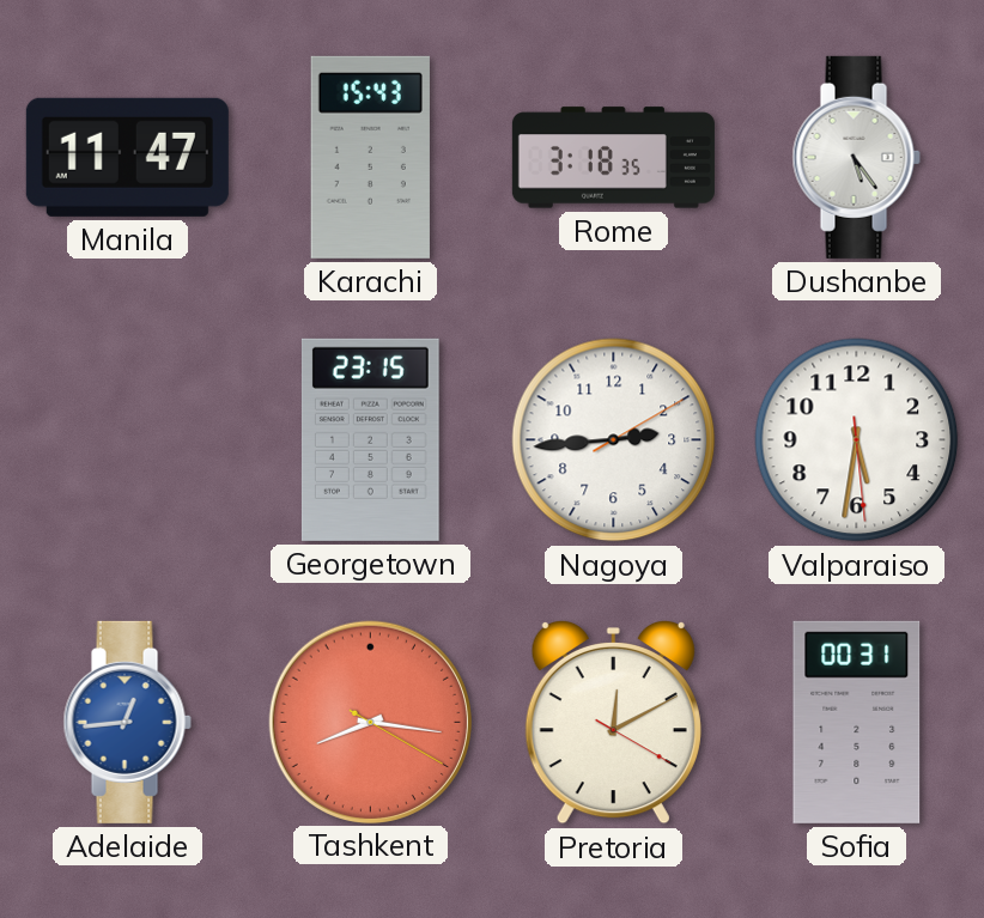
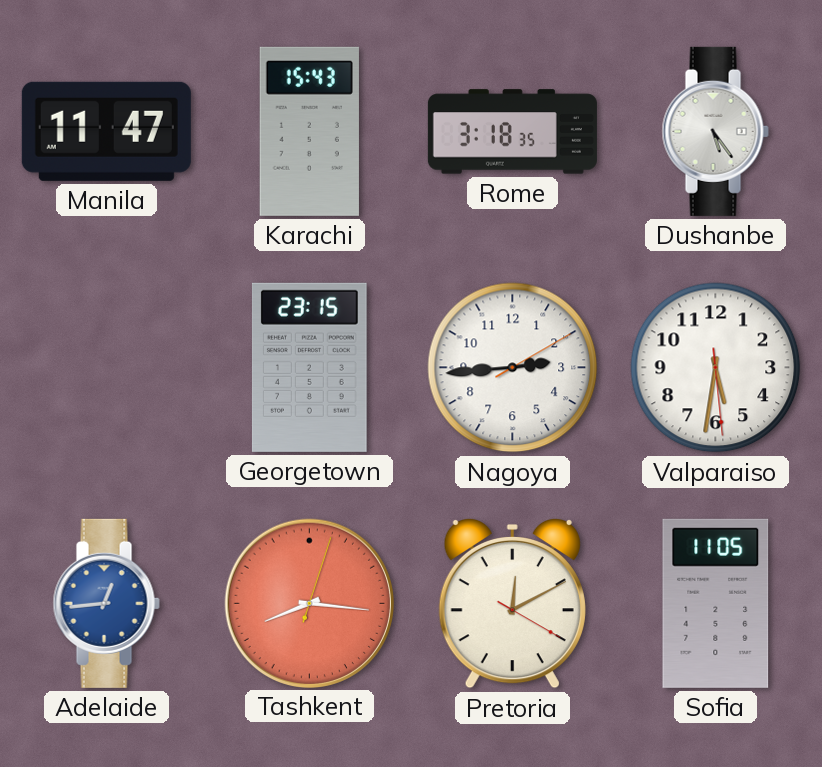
Tashkent: 8:16:20 -> 8:16:03 (309, 603)
Sofia: 00:31 -> 11:05 (716, 603)
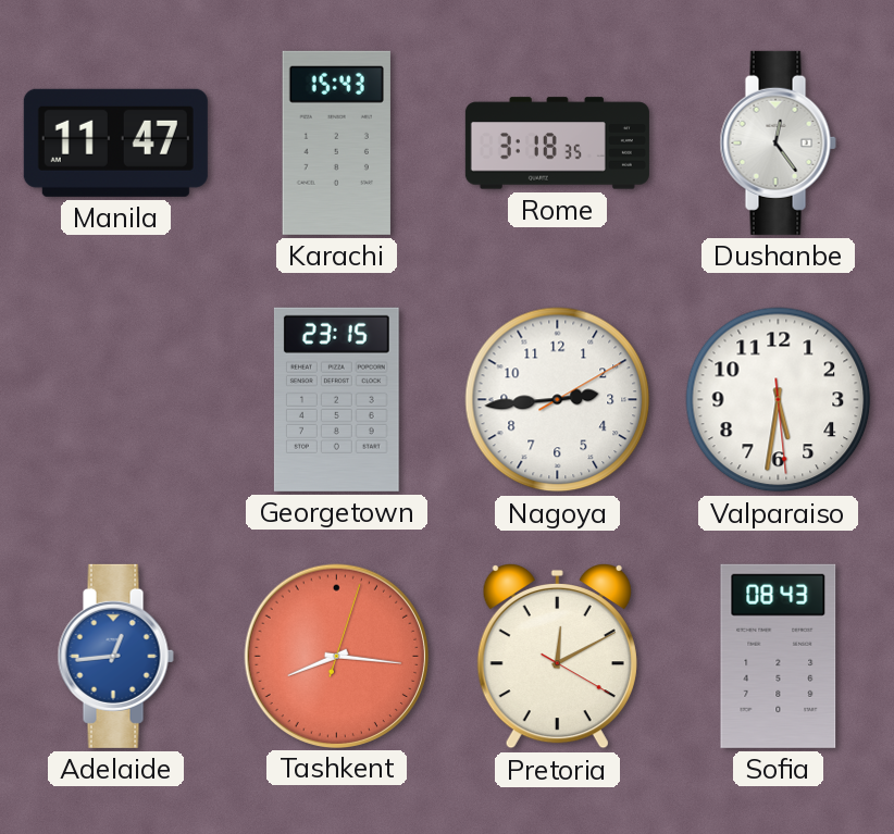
Dushanbe: 5:24 -> 12:24 (778, 142)
Sofia: 11:05 -> 08:43 (779, 656)
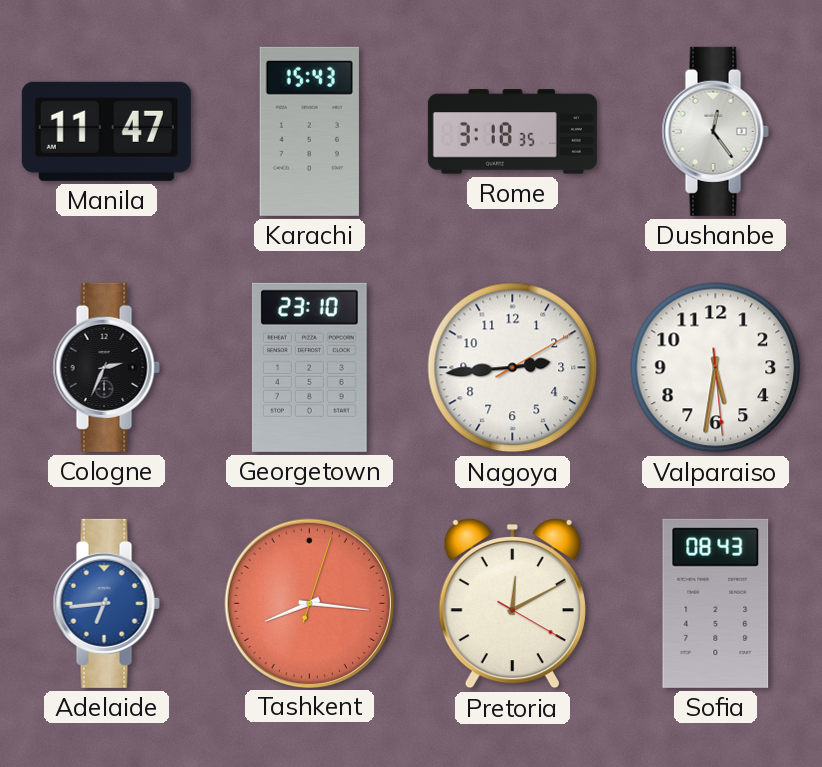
Cologne: none -> 2:34 (106, 367)
Georgetown: 23:15 -> 23:10 (309, 367)
Adelaide: 12:44 -> 6:44 (106, 603)
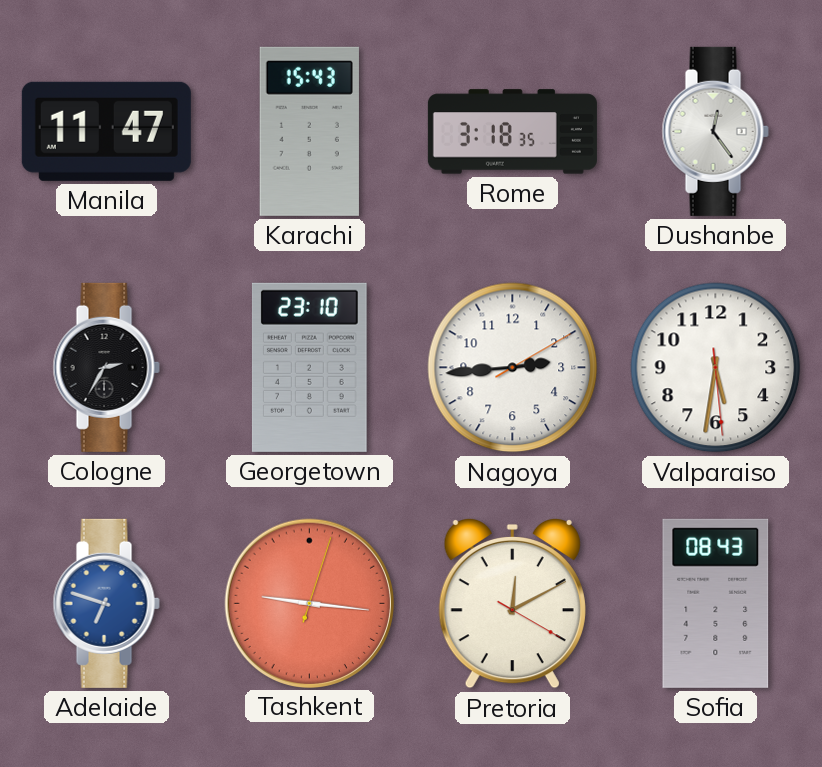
Cologne: 2:34 -> 2:35 (106, 367)
Adelaide: 6:44 -> 6:48 (106, 603)
Tashkent: 8:16 -> 9:16 (309, 603)
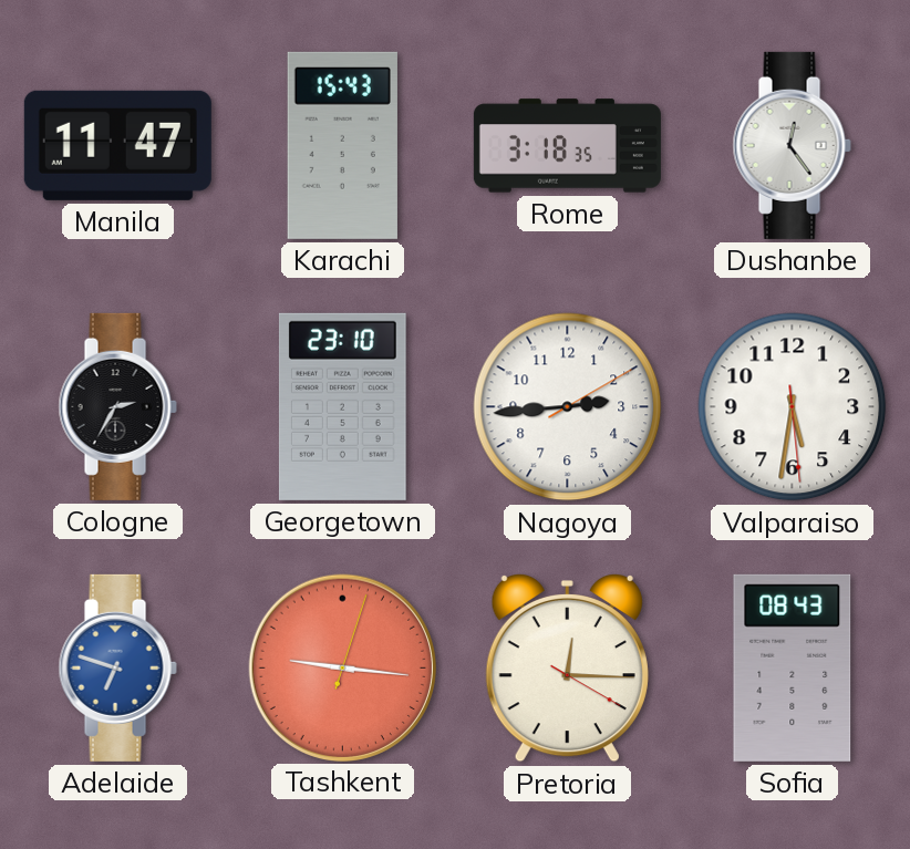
Pretoria: 12:10 -> 12:15 (567, 667)
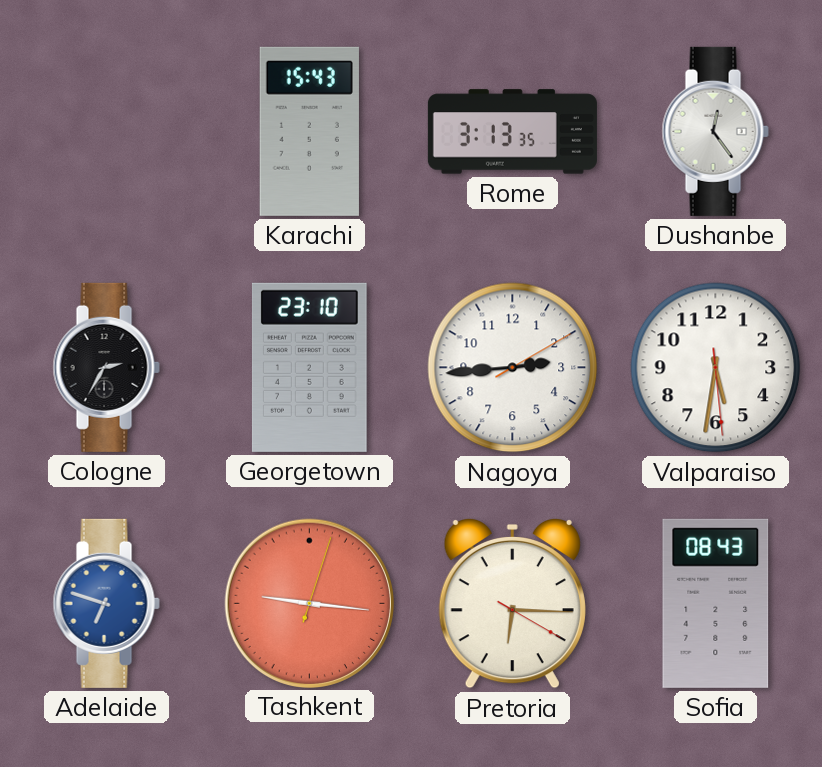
Manila: 11:47 -> none (117, 145)
Rome: 3:18 -> 3:13 (512, 132)
Pretoria: 12:15 -> 6:15 (512, 603)
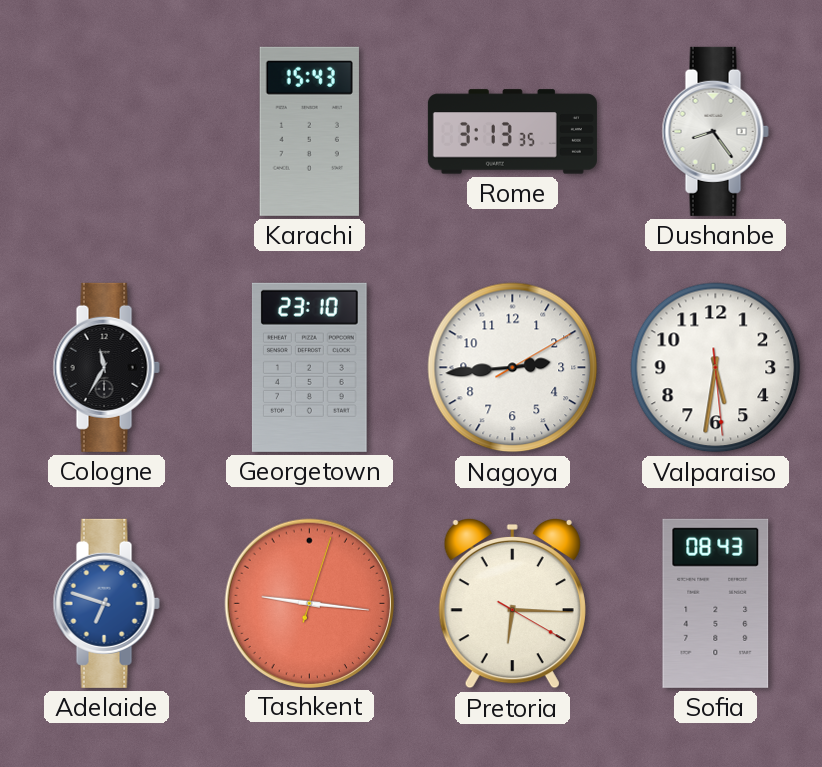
Dushanbe: 12:24 -> 8:24 (715, 131)
Cologne: 2:35 -> 11:35 (106, 367)
